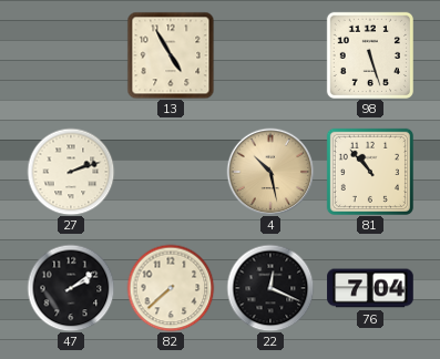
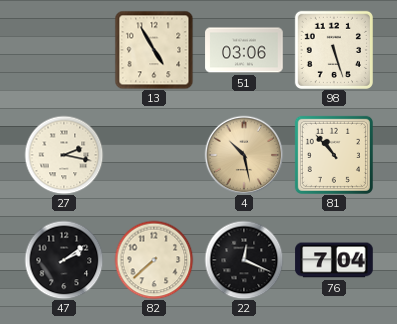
51: none -> 03:06 (244, 50)
27: 2:12 -> 2:17 (64, 155)
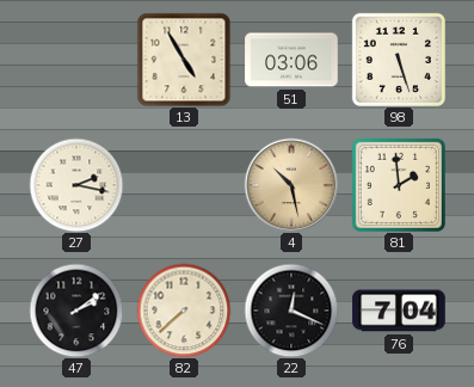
81: 10:53 -> 1:59 (399, 185)
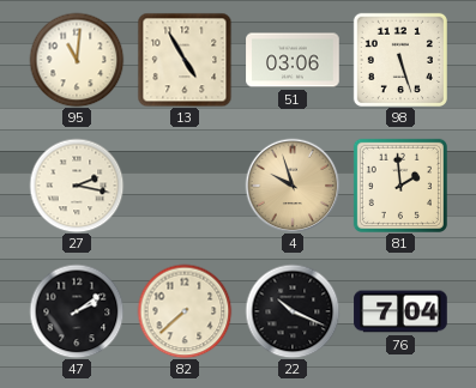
95: none -> 11:01 (77, 60)
4: 10:28 -> 9:57 (293, 186)
22: 12:19 -> 10:19 (293, 311)
